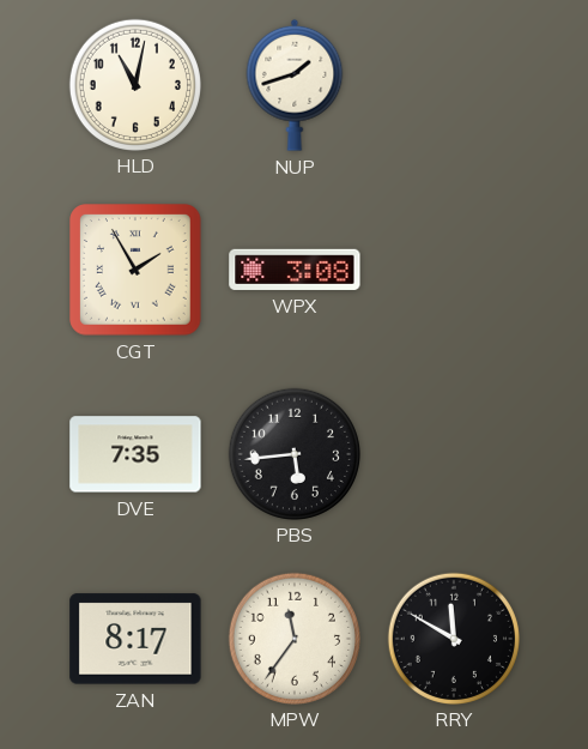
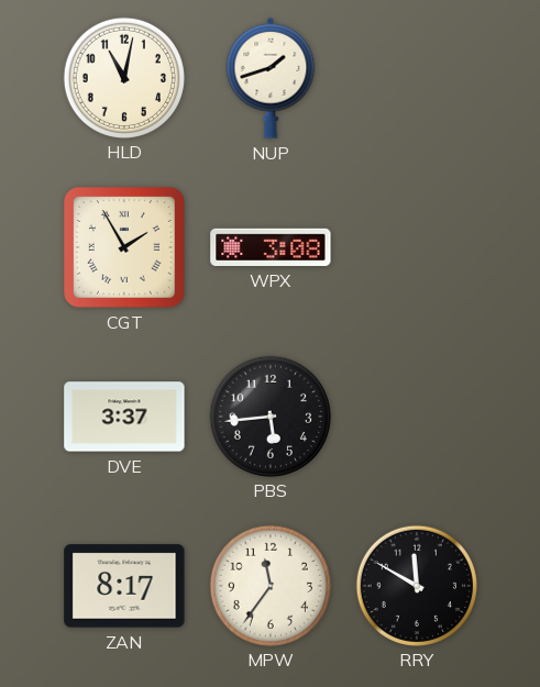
DVE: 7:35 -> 3:37 (124, 417)
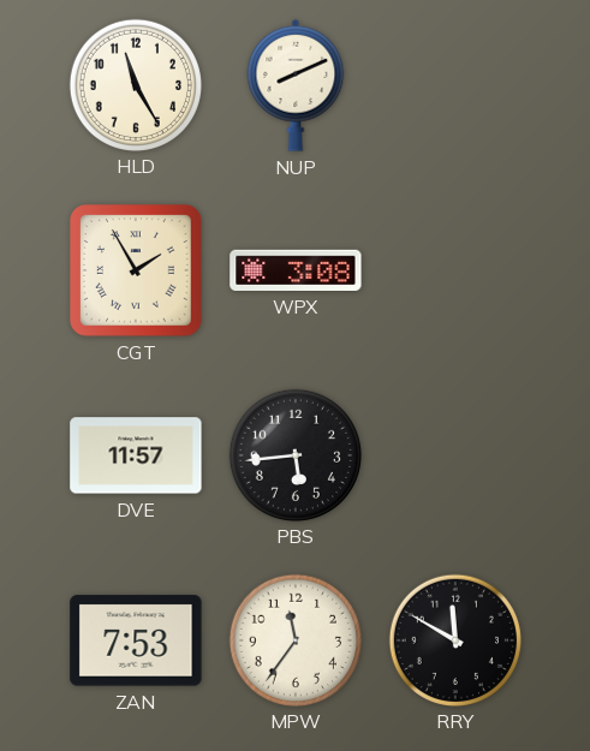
HLD: 11:02 -> 11:25 (135, 84)
NUP: 1:42 -> 8:11 (296, 85)
DVE: 3:37 -> 11:57 (136, 455)
ZAN: 8:17 -> 7:53 (136, 640)
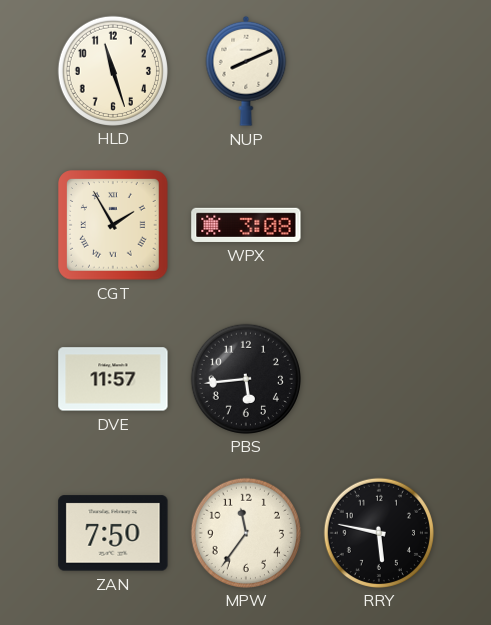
HLD: 11:25 -> 11:27 (112, 70)
ZAN: 7:53 -> 7:50 (113, 533)
RRY: 11:50 -> 5:47 (378, 532)
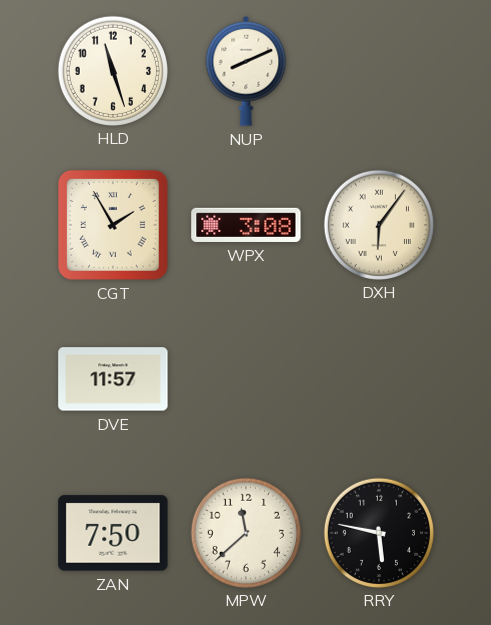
DXH: none -> 6:06 (378, 224)
PBS: 5:44 -> none (245, 378)
MPW: 11:36 -> 11:38 (245, 532)
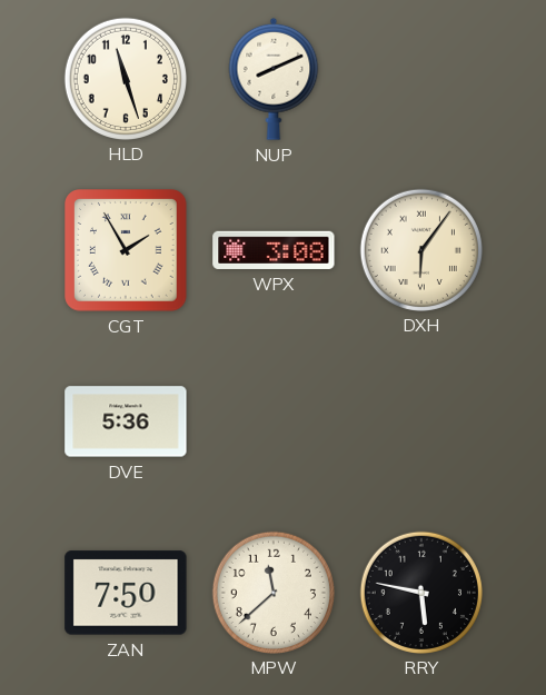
DVE: 11:57 -> 5:36 (126, 421)
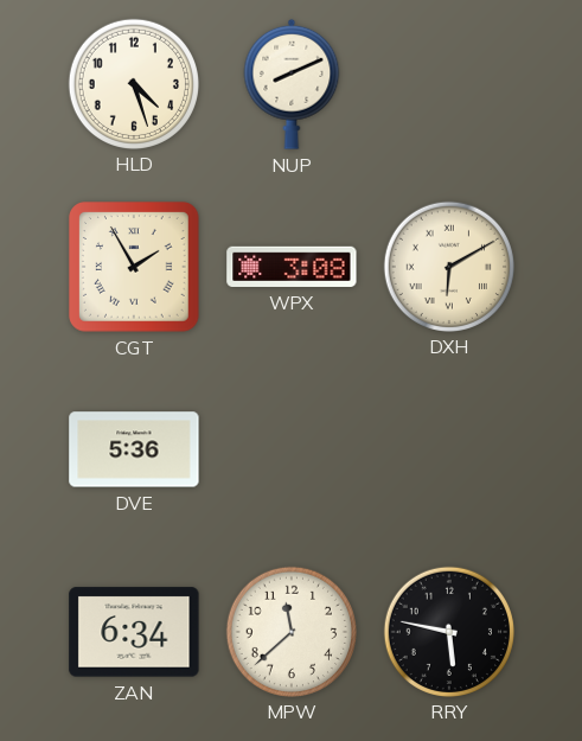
HLD: 11:27 -> 4:27 (133, 83)
DXH: 6:06 -> 6:10 (448, 266)
ZAN: 7:50 -> 6:34 (134, 632)
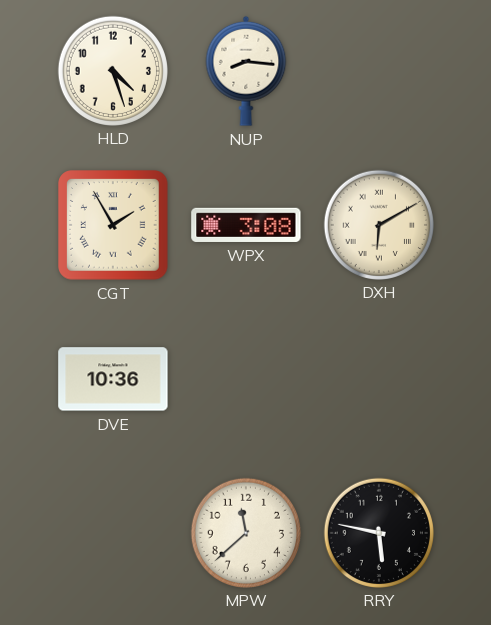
NUP: 8:11 -> 8:16 (246, 71)
DVE: 5:36 -> 10:36 (113, 379)
ZAN: 6:34 -> none (134, 632)
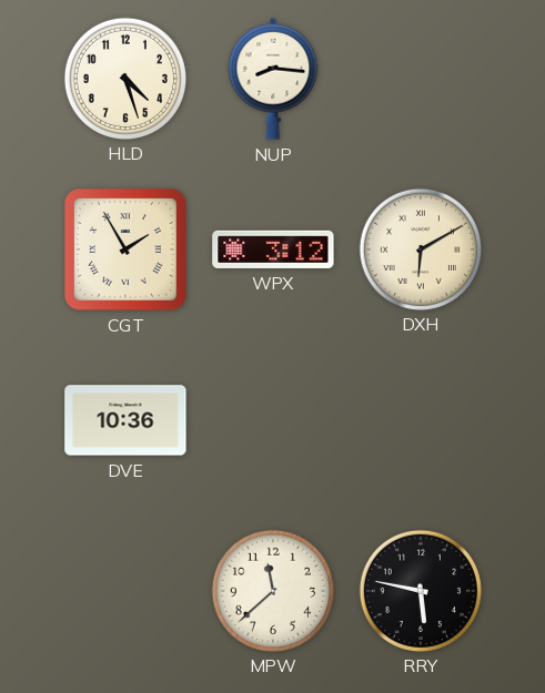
WPX: 3:08 -> 3:12 (273, 249)
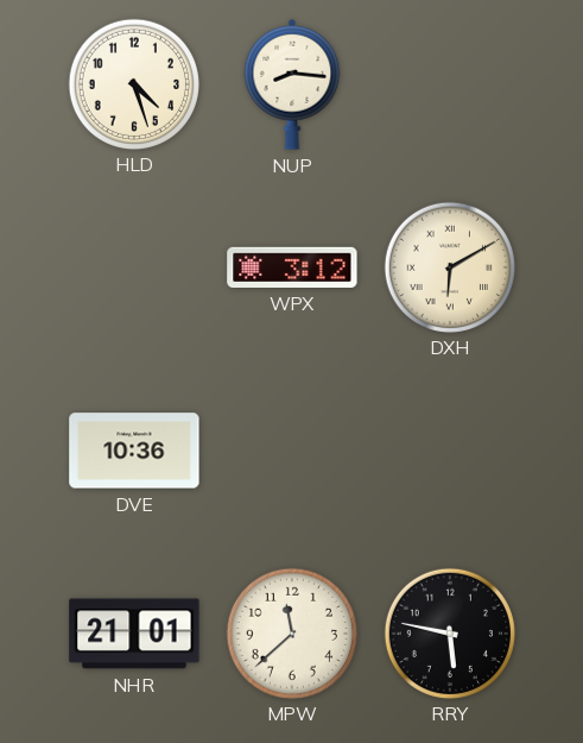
CGT: 1:55 -> none (127, 251)
NHR: none -> 21:01 (134, 634)
